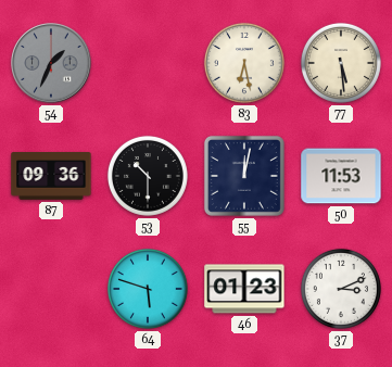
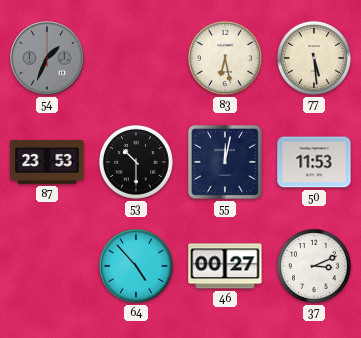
87: 09:36 -> 23:53 (47, 163)
64: 5:48 -> 4:53 (136, 266)
46: 01:23 -> 00:27 (225, 266)
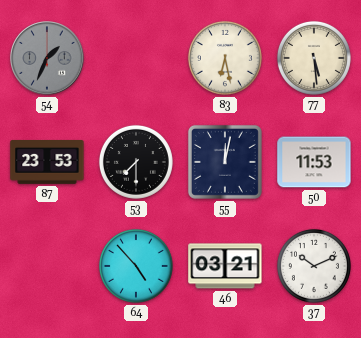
53: 10:30 -> 7:30 (136, 162)
46: 00:27 -> 03:21 (225, 266)
37: 3:11 -> 10:11 (314, 266)
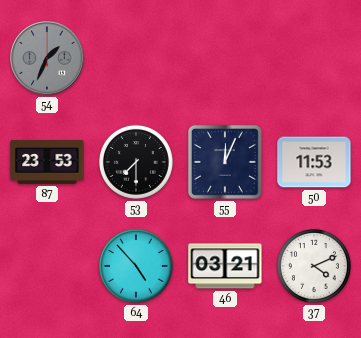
83: 6:28 -> none (225, 58)
77: 5:29 -> none (314, 58)
55: 12:02 -> 12:04 (225, 162)
37: 10:11 -> 4:11 (314, 266)
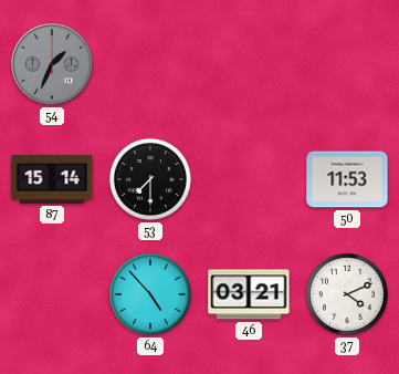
87: 23:53 -> 15:14 (52, 180)
55: 12:04 -> none (225, 162)
